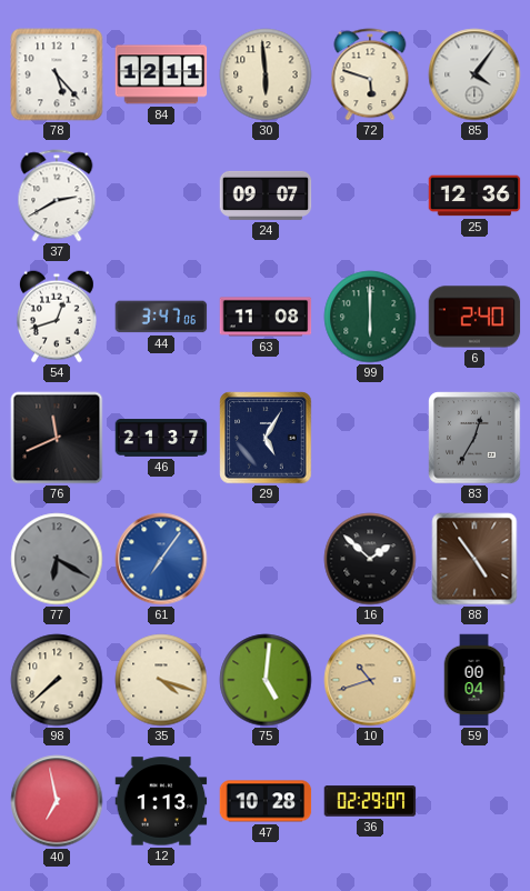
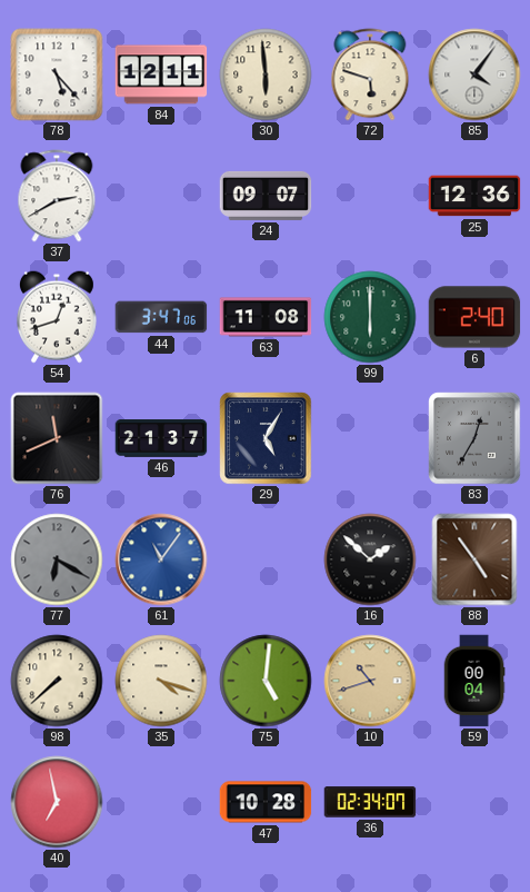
61: 7:06 -> 11:06 (161, 559)
12: 1:13 -> none (161, 801)
36: 02:29 -> 02:34 (370, 802)
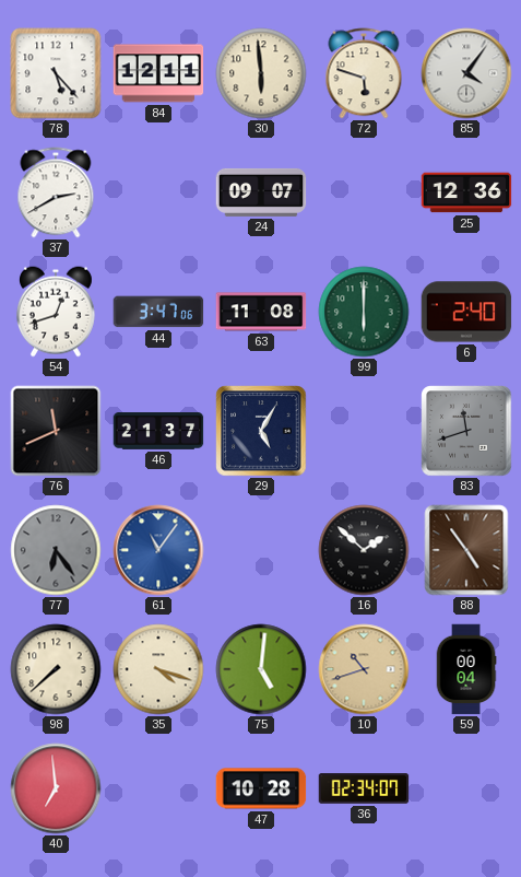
83: 12:35 -> 11:42 (466, 431)
77: 6:20 -> 6:24 (56, 550)
40: 6:58 -> 6:59 (56, 788)
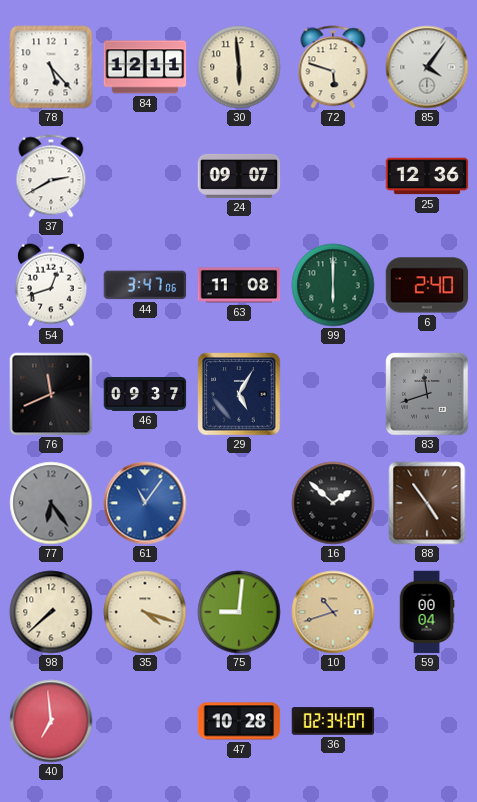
46: 21:37 -> 09:37 (145, 394)
75: 5:01 -> 9:01 (239, 612)
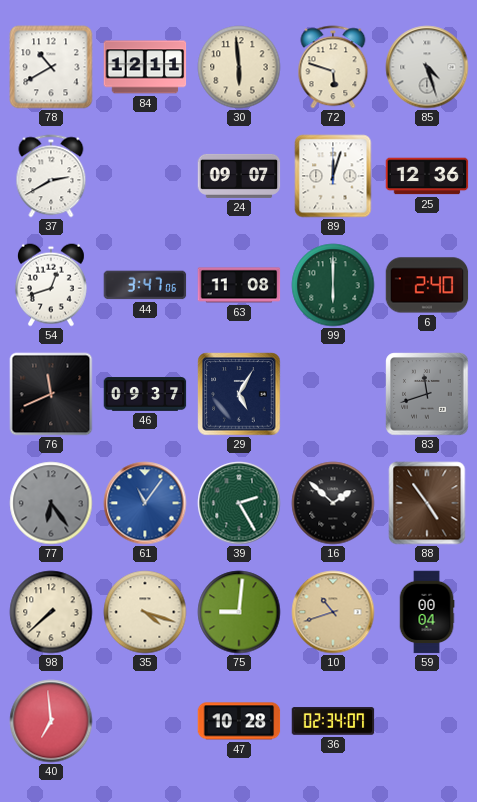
78: 5:23 -> 10:40 (51, 67)
85: 4:06 -> 4:27 (427, 67)
89: none -> 12:03 (333, 176)
39: none -> 2:25 (239, 503)
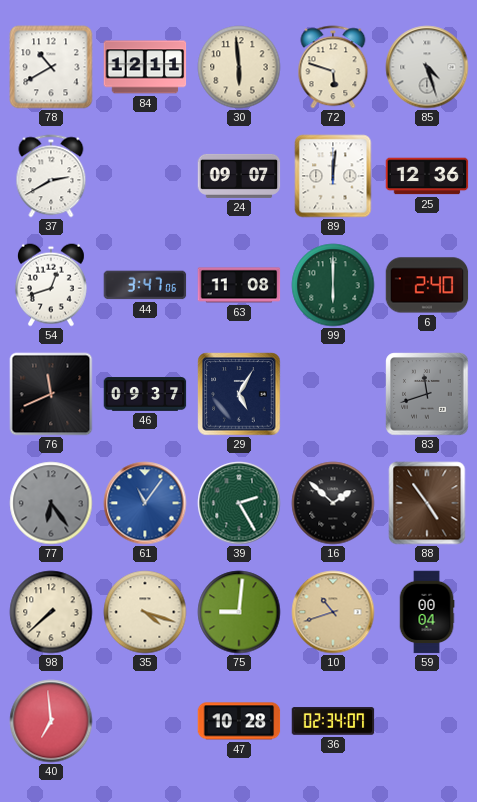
89: 12:03 -> 12:01 (333, 176)
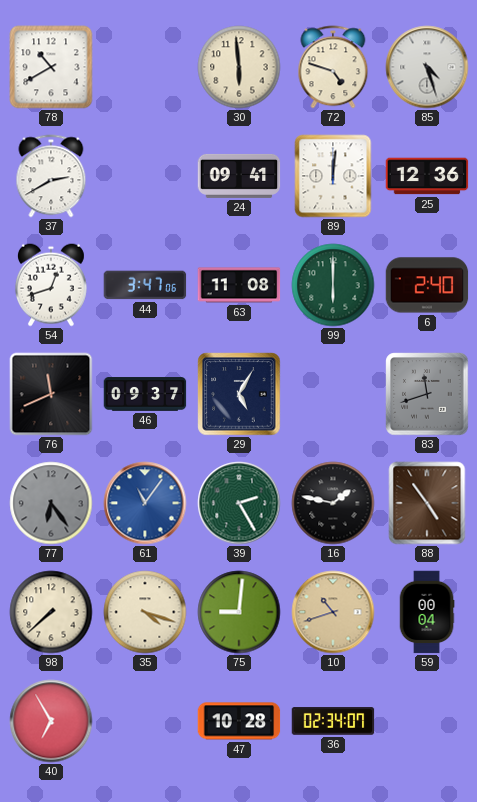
84: 12:11 -> none (145, 67)
72: 5:48 -> 4:48 (333, 67)
24: 09:07 -> 09:41 (239, 176)
16: 1:52 -> 1:47 (333, 503)
40: 6:59 -> 6:55 (51, 721)
